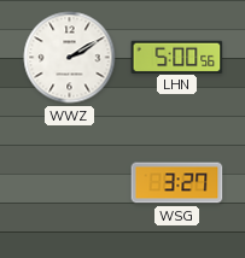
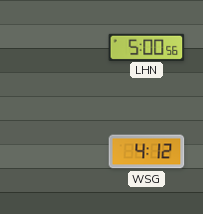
WWZ: 2:10 -> none (70, 58)
WSG: 3:27 -> 4:12 (147, 152)
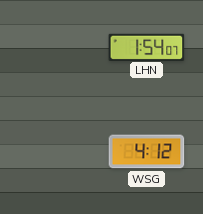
LHN: 5:00 -> 1:54 (147, 47)
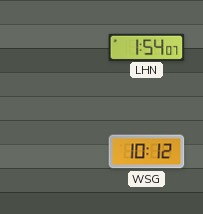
WSG: 4:12 -> 10:12 (147, 152)
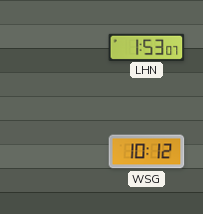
LHN: 1:54 -> 1:53 (147, 47)
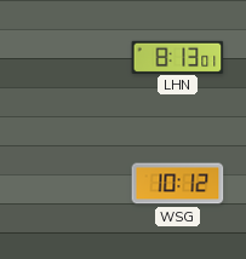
LHN: 1:53 -> 8:13 (178, 57)
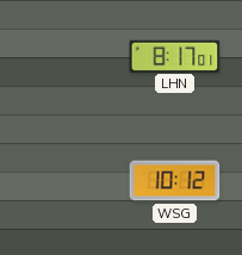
LHN: 8:13 -> 8:17 (175, 56)
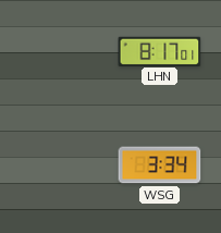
WSG: 10:12 -> 3:34 (160, 165)
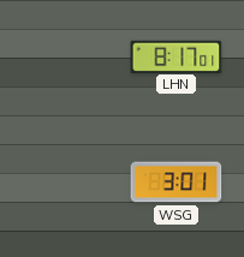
WSG: 3:34 -> 3:01 (177, 183)
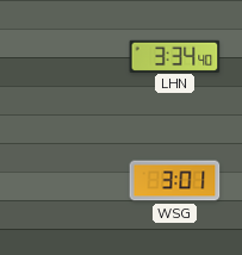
LHN: 8:17 -> 3:34 (175, 56)
